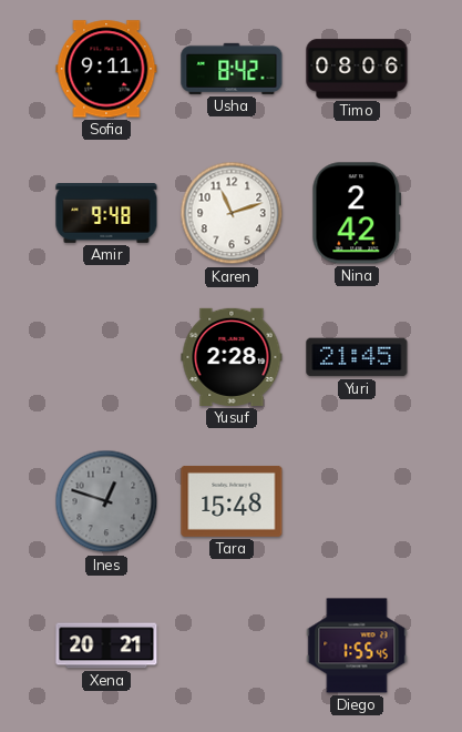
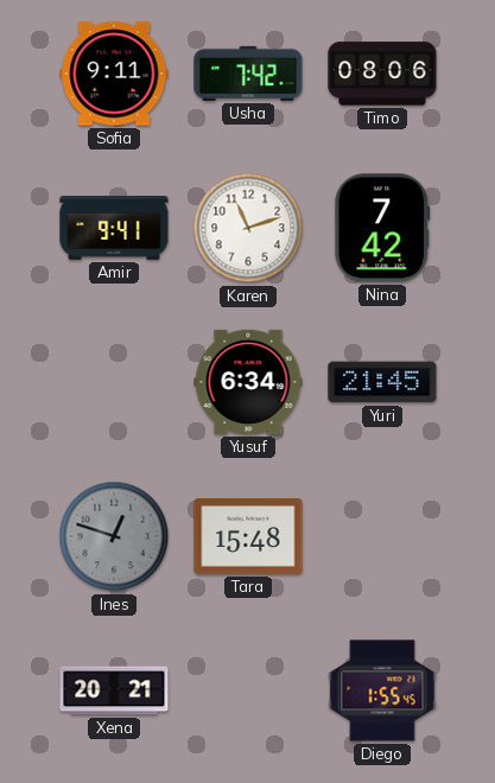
Usha: 8:42 -> 7:42 (248, 74)
Amir: 9:48 -> 9:41 (114, 229)
Nina: 2:42 -> 7:42 (382, 228)
Yusuf: 2:28 -> 6:34 (248, 382)
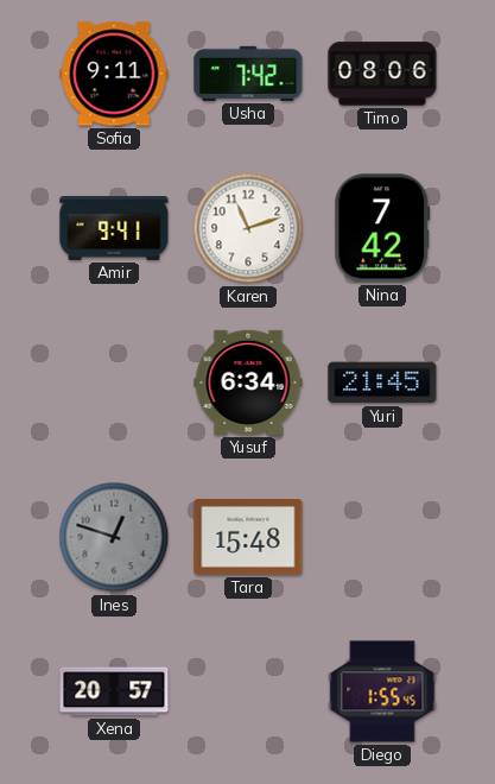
Xena: 20:21 -> 20:57 (114, 691)
